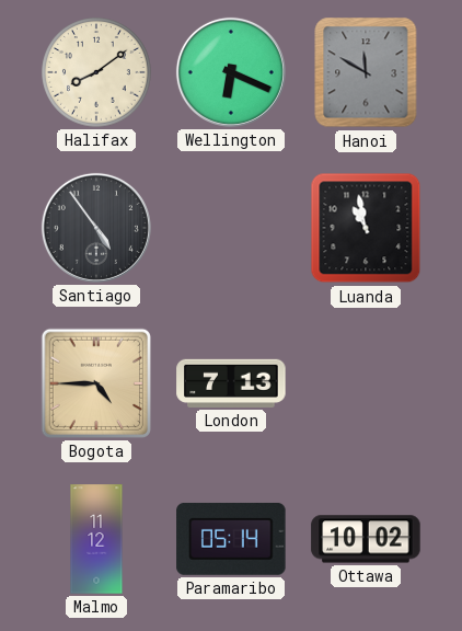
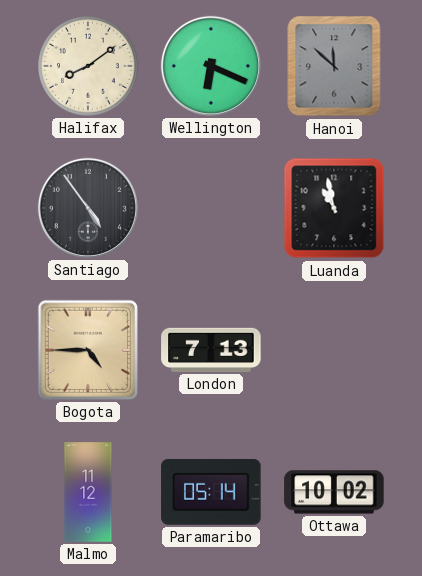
Hanoi: 11:50 -> 11:52 (334, 66)
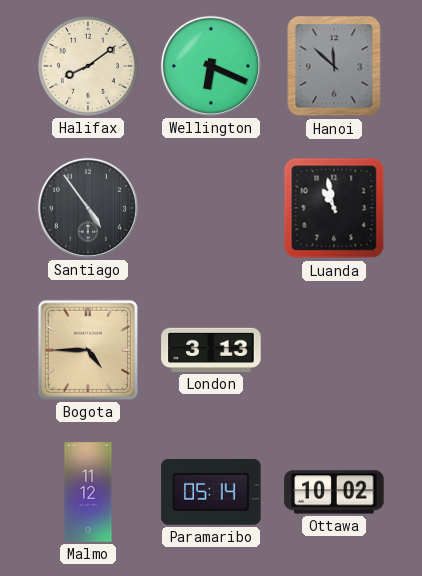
London: 7:13 -> 3:13 (211, 350)
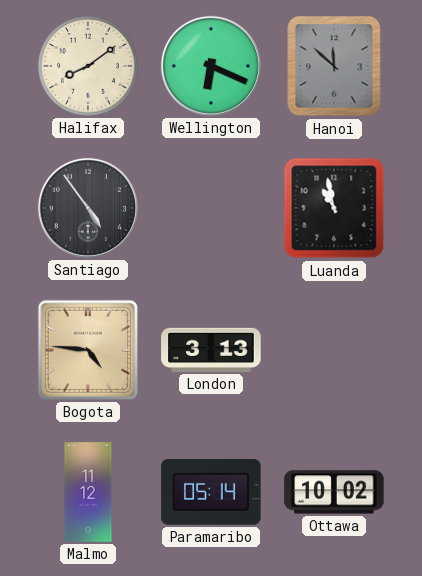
Bogota: 4:45 -> 4:46 (87, 350)
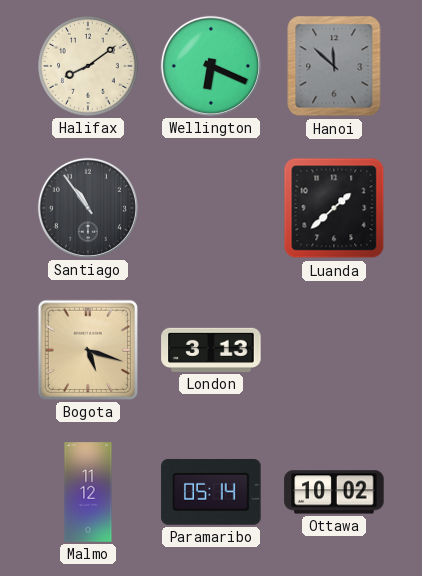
Santiago: 4:54 -> 10:54 (88, 208)
Luanda: 10:58 -> 1:38 (334, 208)
Bogota: 4:46 -> 5:18 (87, 350)
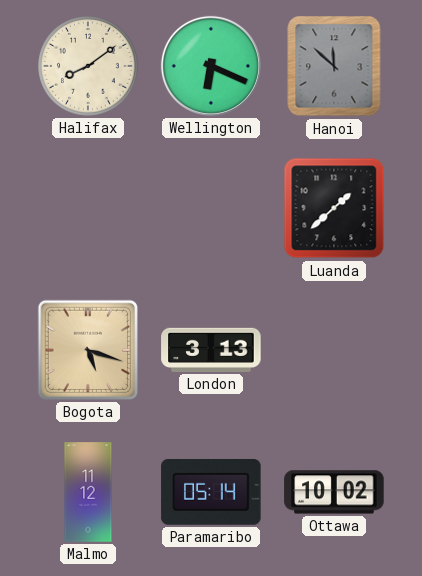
Santiago: 10:54 -> none (88, 208)
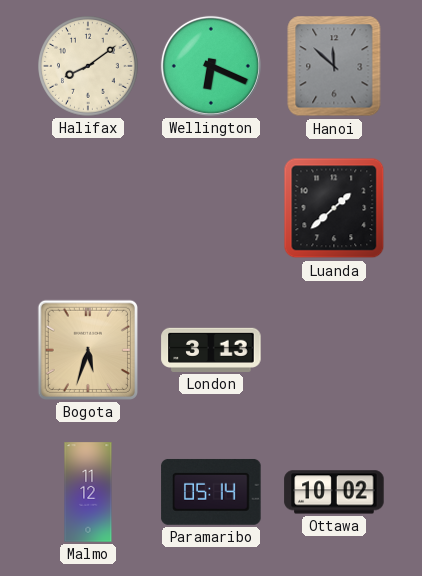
Bogota: 5:18 -> 5:33 (87, 350)
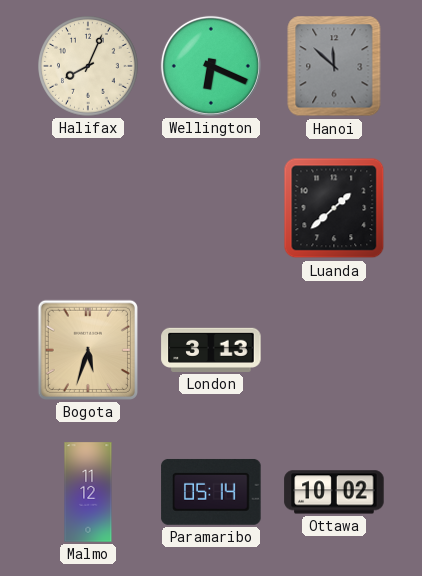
Halifax: 8:09 -> 8:04 (89, 67)
